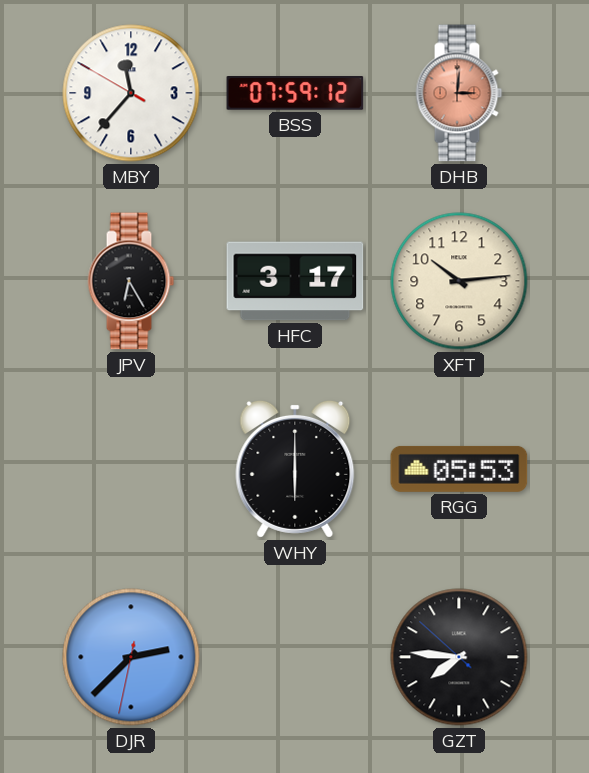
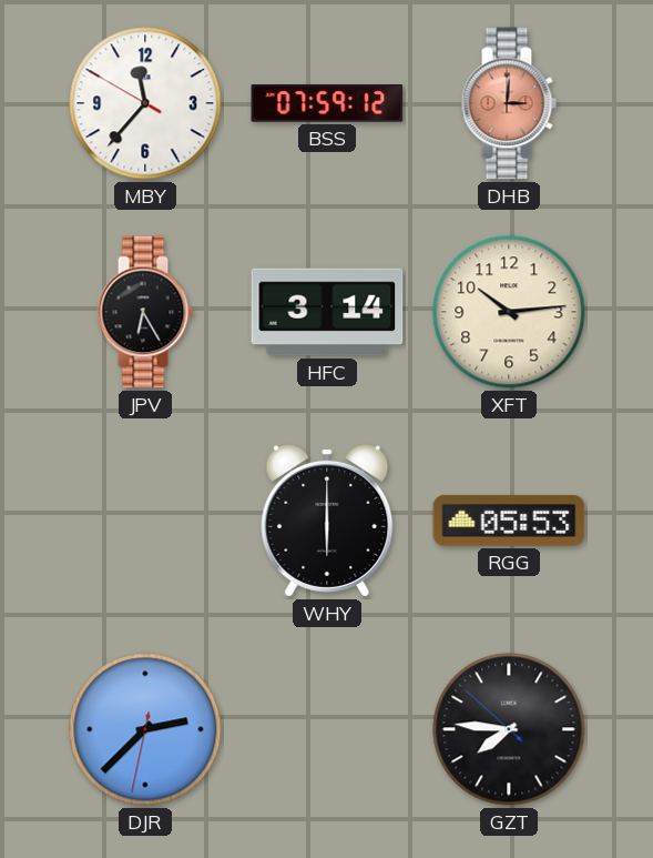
HFC: 3:17 -> 3:14 (327, 312)
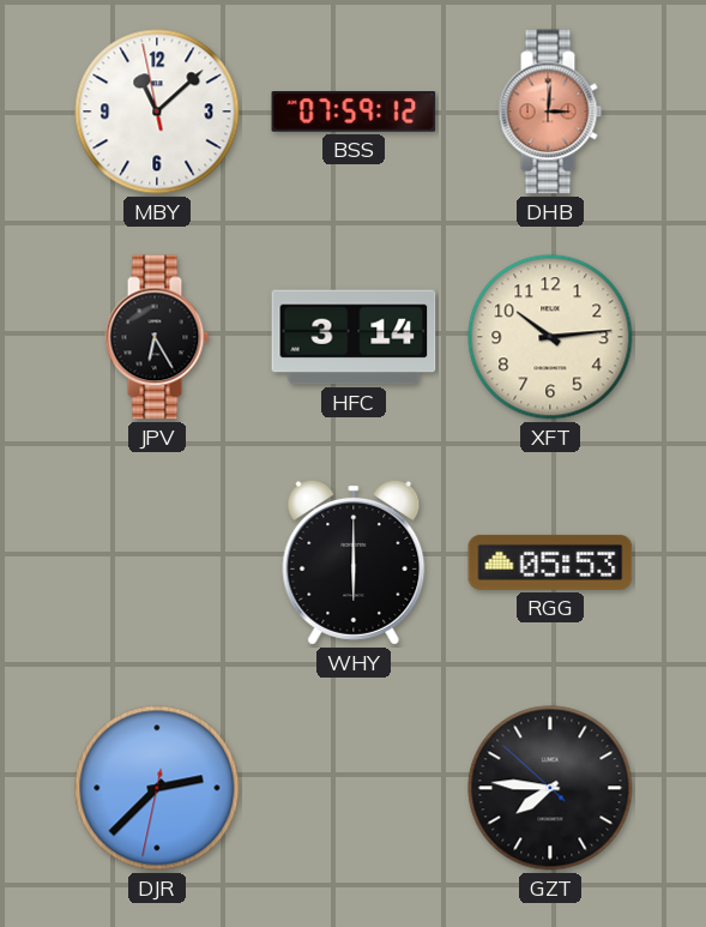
MBY: 11:36 -> 11:07 (157, 112)
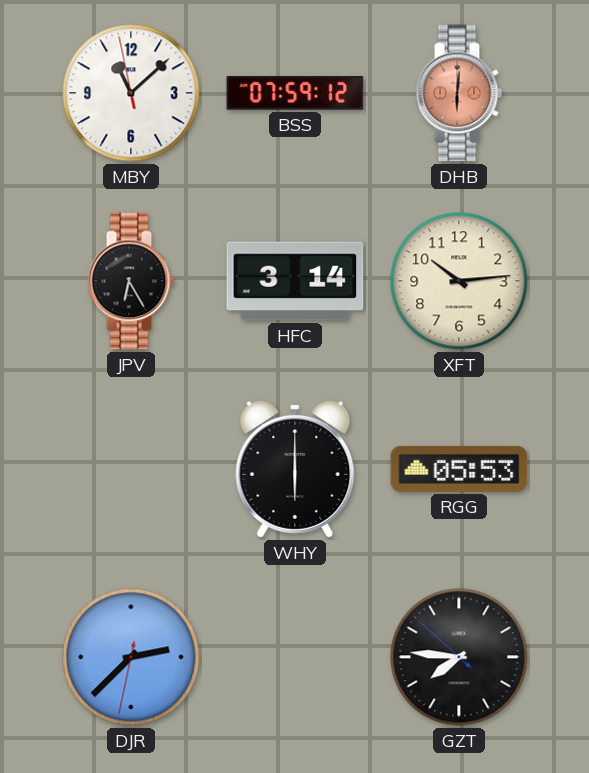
DHB: 3:01 -> 6:01 (459, 93)
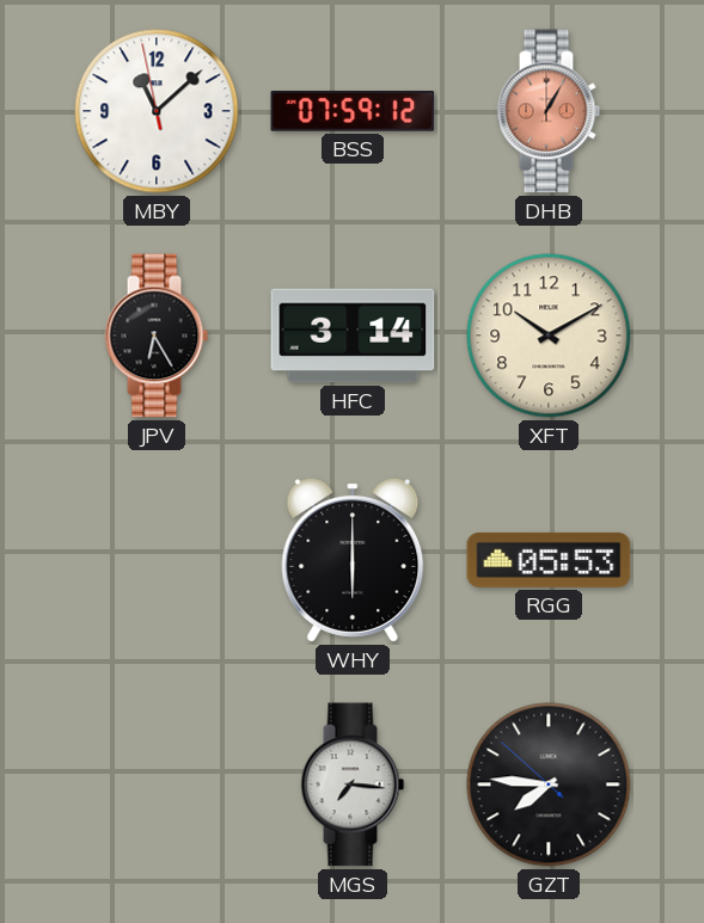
DHB: 6:01 -> 1:05 (549, 111)
XFT: 10:14 -> 10:10 (549, 336)
DJR: 2:37 -> none (131, 657)
MGS: none -> 7:16 (353, 784)
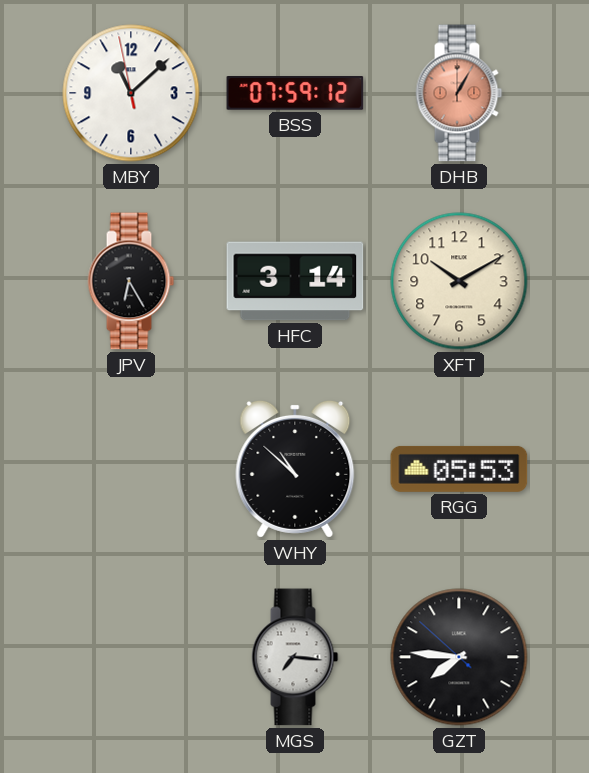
WHY: 6:00 -> 10:52 (295, 469)
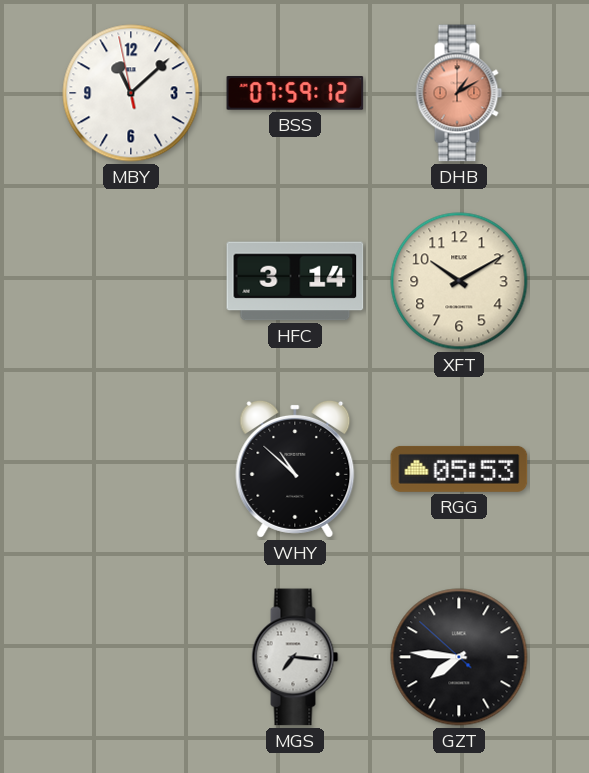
DHB: 1:05 -> 1:10 (459, 93)
JPV: 6:25 -> none (131, 281)
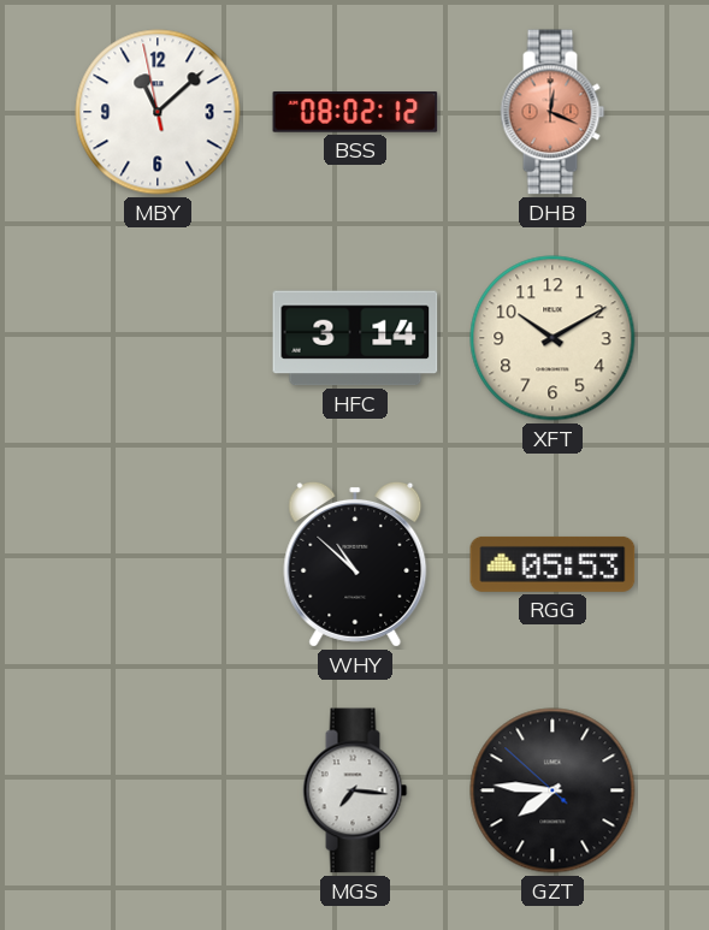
BSS: 07:59 -> 08:02 (355, 113)
DHB: 1:10 -> 12:19 (553, 112)
